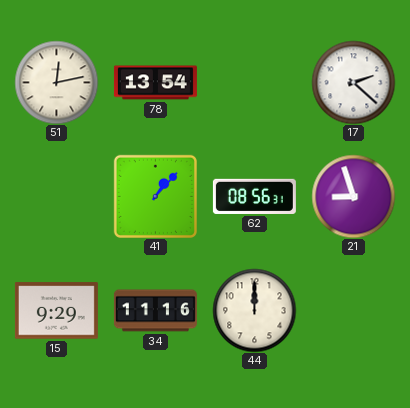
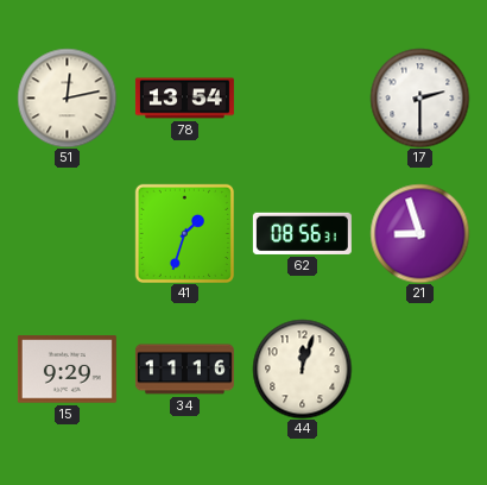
17: 2:22 -> 2:30 (419, 97)
41: 1:07 -> 1:33 (184, 233)
44: 12:00 -> 12:03 (302, 369)
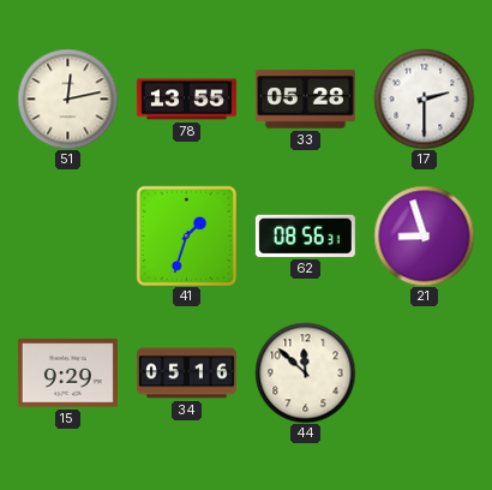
78: 13:54 -> 13:55 (186, 100)
33: none -> 05:28 (305, 100)
34: 11:16 -> 05:16 (186, 374)
44: 12:03 -> 11:52 (305, 372)
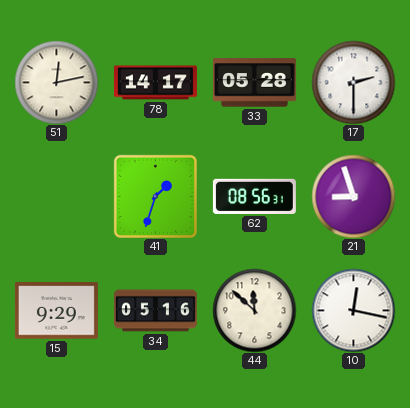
78: 13:55 -> 14:17 (155, 83)
10: none -> 12:17 (353, 310)
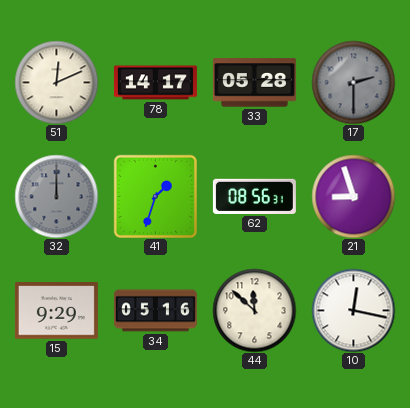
51: 12:13 -> 12:11 (56, 82)
17 dial: white -> grey (353, 82)
32: none -> 12:00 (56, 196)
